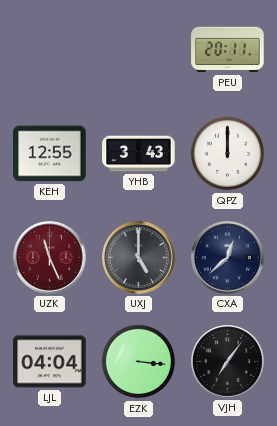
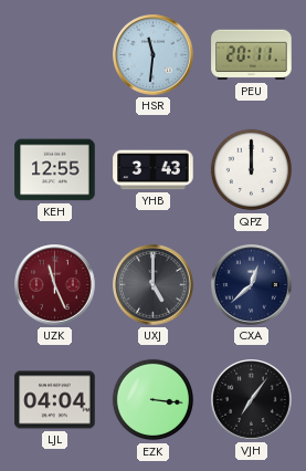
HSR: none -> 11:31 (154, 55)
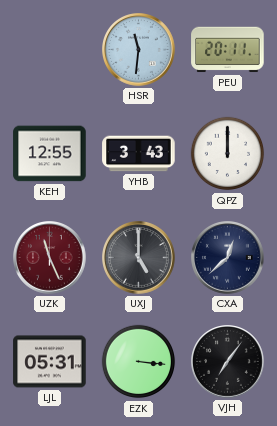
LJL: 04:04 -> 05:31 (50, 362)
